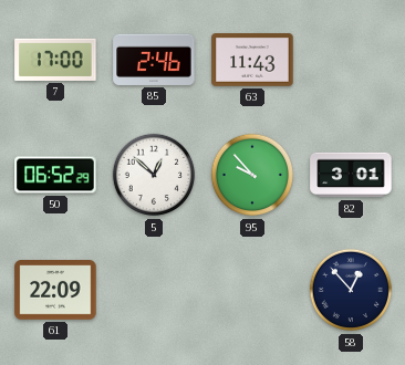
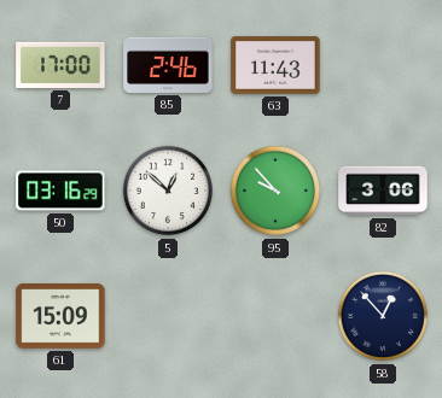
50: 06:52 -> 03:16 (60, 191)
82: 3:01 -> 3:06 (383, 191)
61: 22:09 -> 15:09 (60, 317)
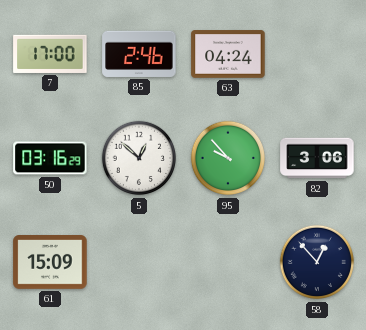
63: 11:43 -> 04:24 (228, 54)
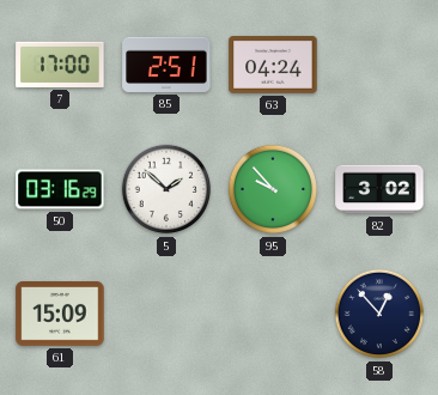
85: 2:46 -> 2:51 (166, 65)
5: 12:52 -> 1:52 (166, 189)
82: 3:06 -> 3:02 (379, 189)
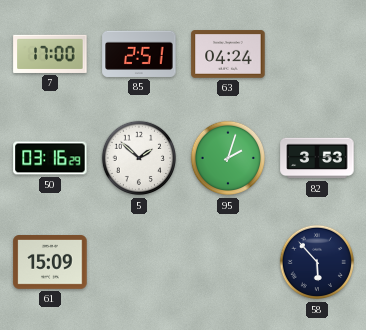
95: 9:53 -> 2:03 (228, 158)
82: 3:02 -> 3:53 (317, 158)
58: 12:53 -> 5:53 (317, 262)
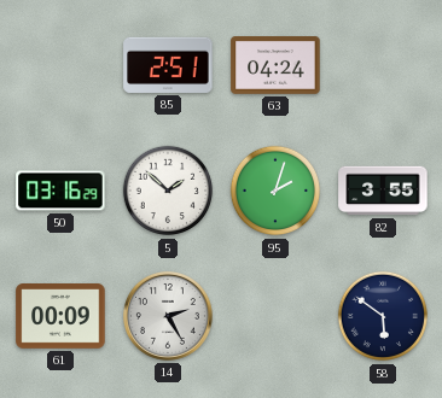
7: 17:00 -> none (50, 54)
82: 3:53 -> 3:55 (383, 191)
61: 15:09 -> 00:09 (60, 317)
14: none -> 2:25 (169, 317)
58: 5:53 -> 5:51 (383, 316)
